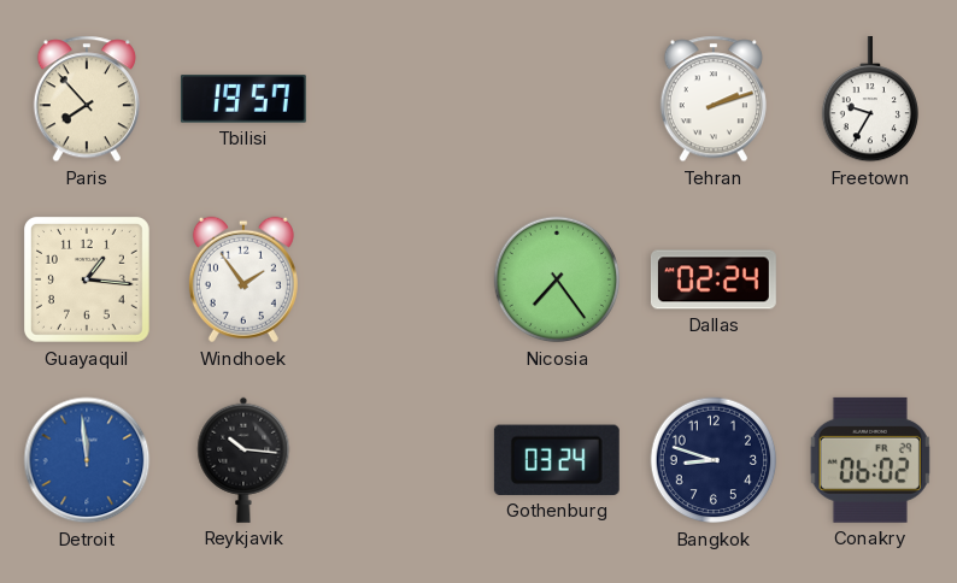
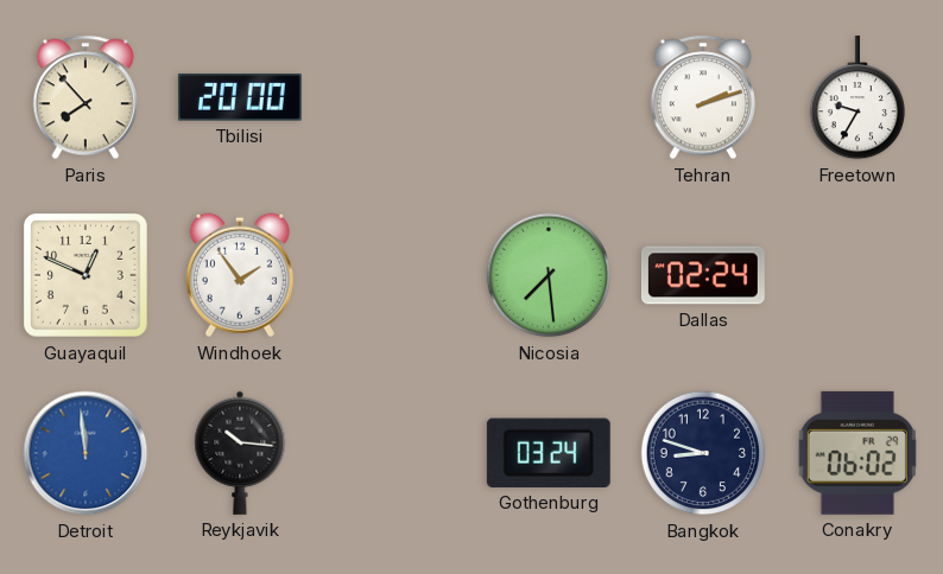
Tbilisi: 19:57 -> 20:00 (240, 97)
Guayaquil: 1:16 -> 12:49 (86, 275)
Nicosia: 7:24 -> 7:29 (549, 275)
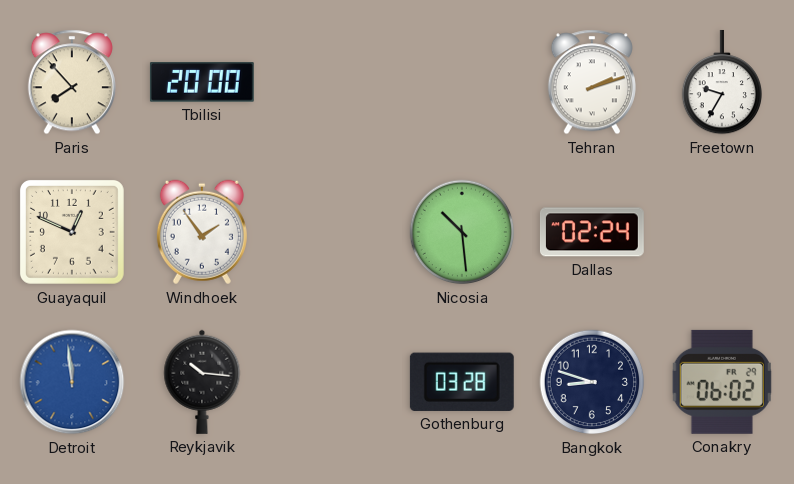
Nicosia: 7:29 -> 10:29 (462, 232)
Gothenburg: 03:24 -> 03:28 (462, 382)
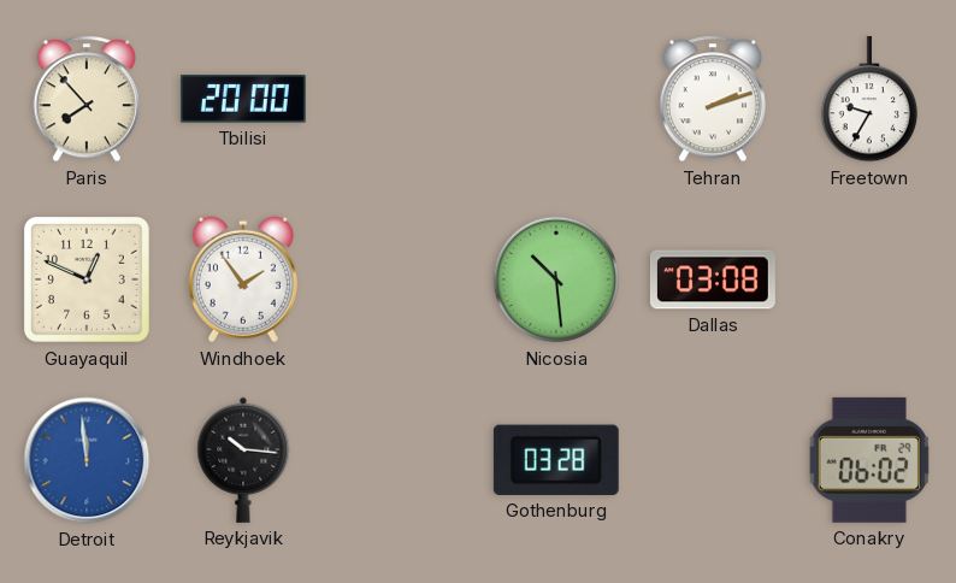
Dallas: 02:24 -> 03:08 (713, 279)
Bangkok: 8:48 -> none (592, 382)
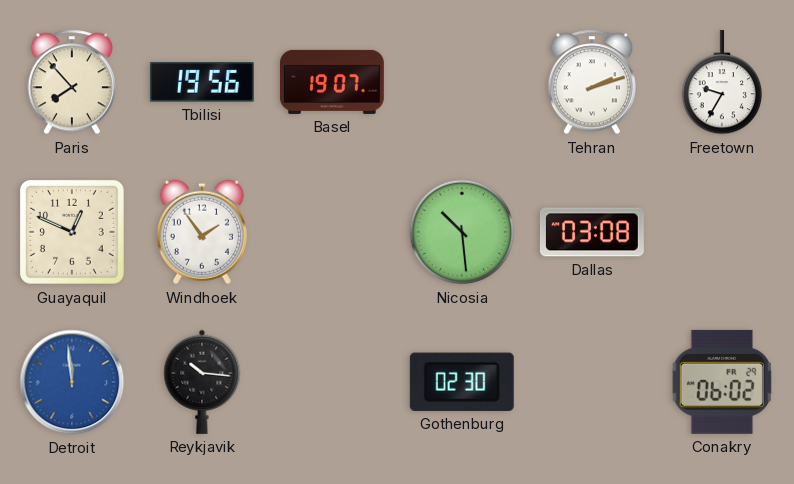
Tbilisi: 20:00 -> 19:56 (202, 82)
Basel: none -> 19:07 (332, 82)
Gothenburg: 03:28 -> 02:30 (462, 382)
